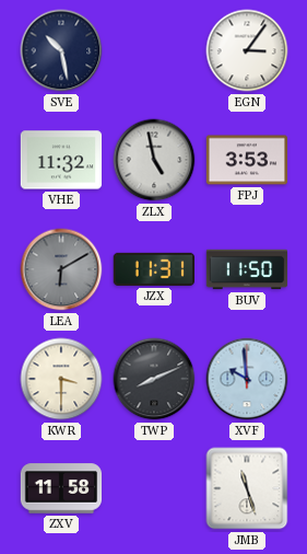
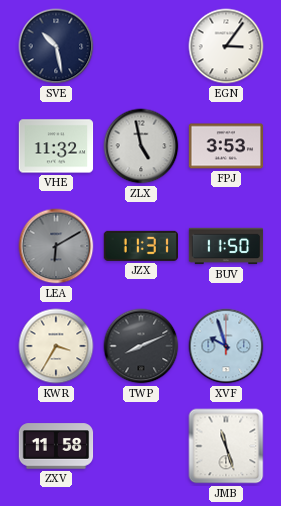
KWR: 3:30 -> 3:35 (56, 346)
XVF: 9:59 -> 9:57 (226, 346)
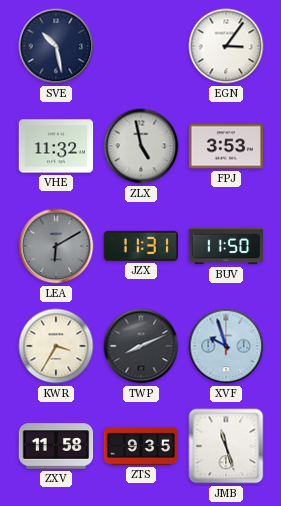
ZTS: none -> 9:35 (141, 446)
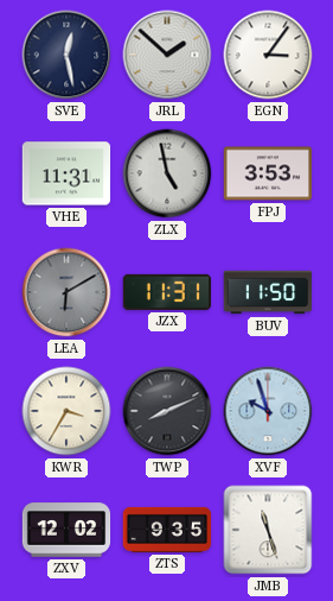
SVE: 10:28 -> 12:28 (66, 55)
JRL: none -> 1:52 (167, 55)
VHE: 11:32 -> 11:31 (66, 173)
ZXV: 11:58 -> 12:02 (66, 530)
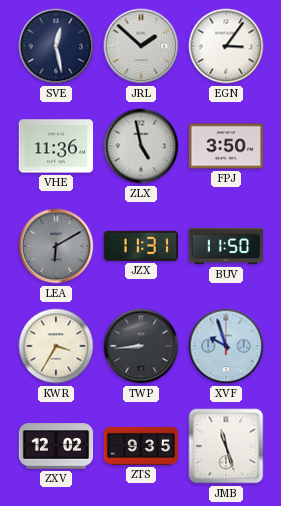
VHE: 11:31 -> 11:36 (56, 146)
FPJ: 3:53 -> 3:50 (226, 146)
TWP: 8:11 -> 8:44 (141, 346)
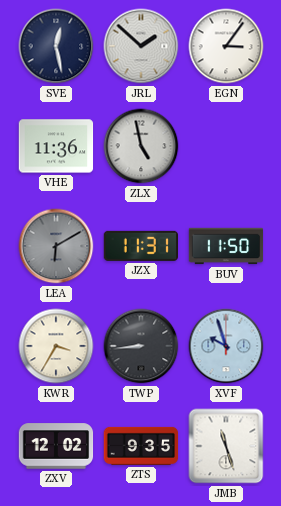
FPJ: 3:50 -> none (226, 146)
